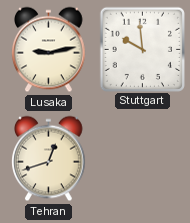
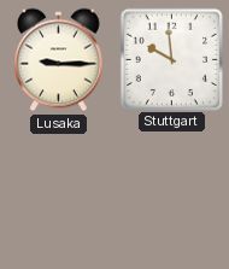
Lusaka: 9:13 -> 9:15 (59, 60)
Tehran: 12:42 -> none (49, 159)
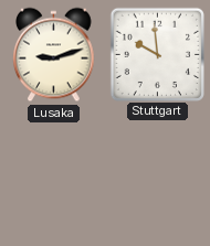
Lusaka: 9:15 -> 9:12 (54, 55)
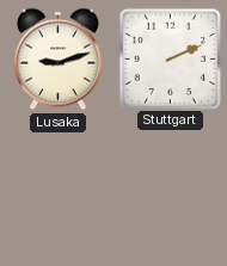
Stuttgart: 9:59 -> 2:11 (170, 58)
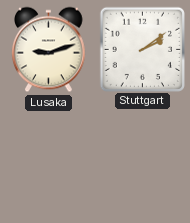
Stuttgart: 2:11 -> 2:09 (142, 49)
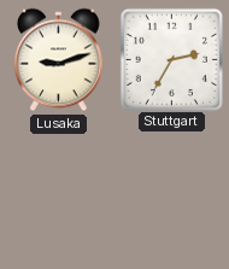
Stuttgart: 2:09 -> 2:35 (171, 59)
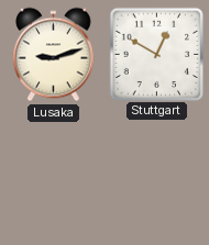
Stuttgart: 2:35 -> 12:50 (156, 54)
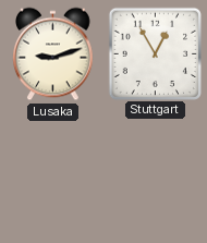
Stuttgart: 12:50 -> 12:55 (155, 53)
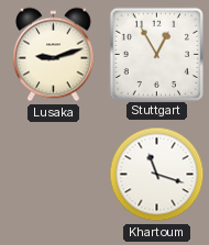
Khartoum: none -> 11:18 (157, 175)
